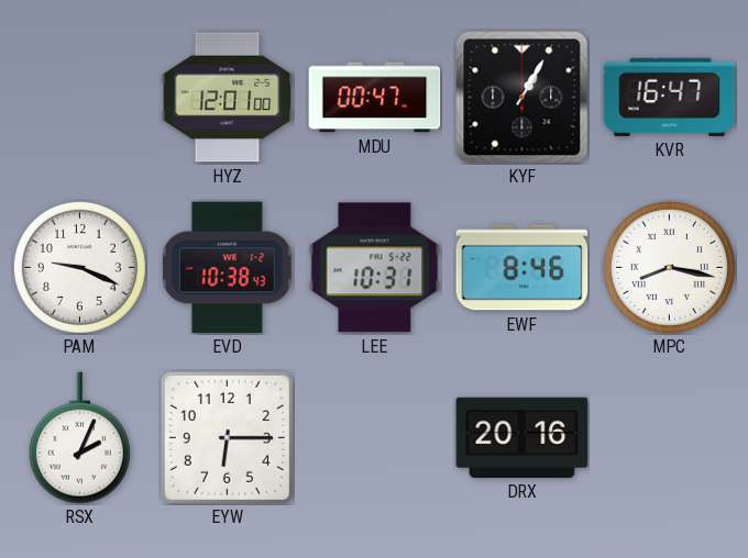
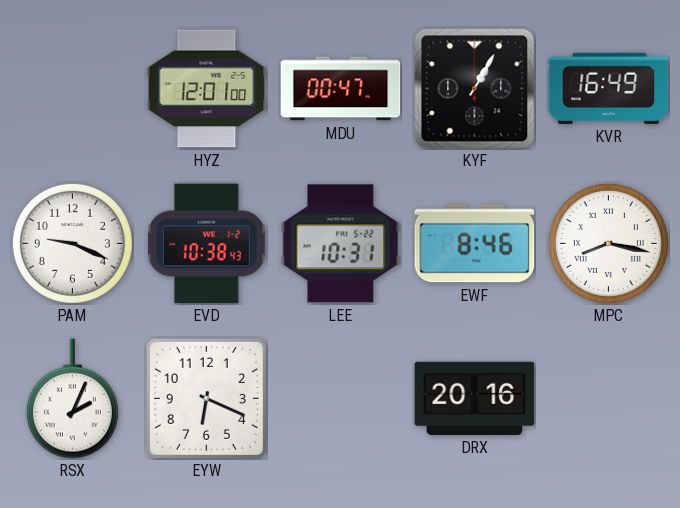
KVR: 16:47 -> 16:49 (609, 88)
EYW: 6:15 -> 6:19 (206, 398)
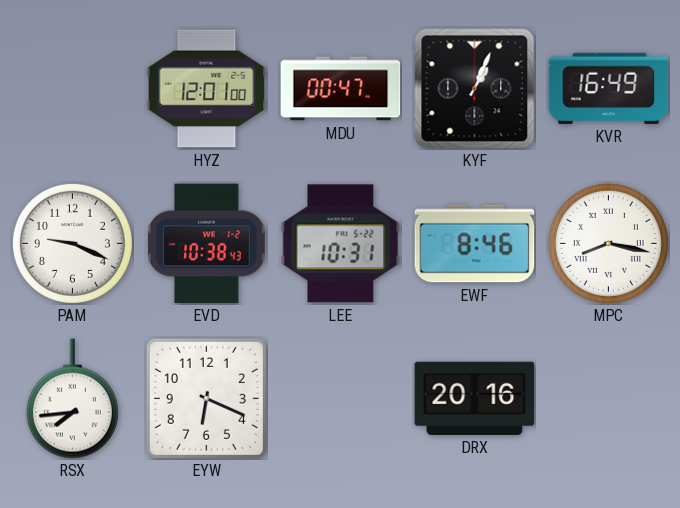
KYF: 1:05 -> 1:04 (475, 89)
RSX: 2:04 -> 7:44 (72, 399)
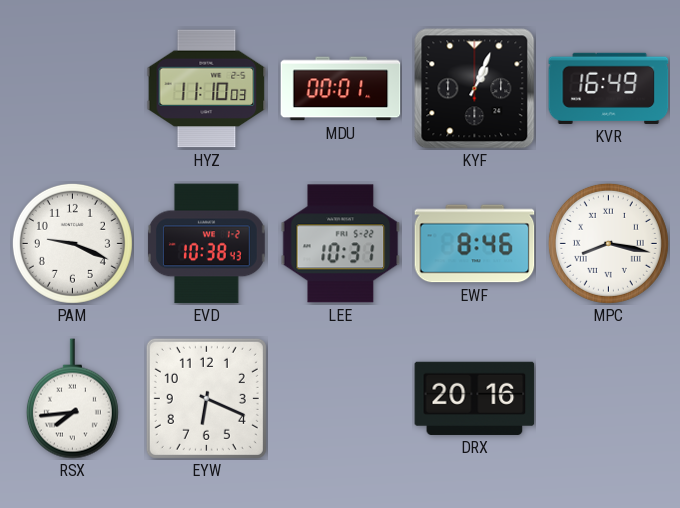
HYZ: 12:01 -> 11:10 (207, 89)
MDU: 00:47 -> 00:01 (341, 89)
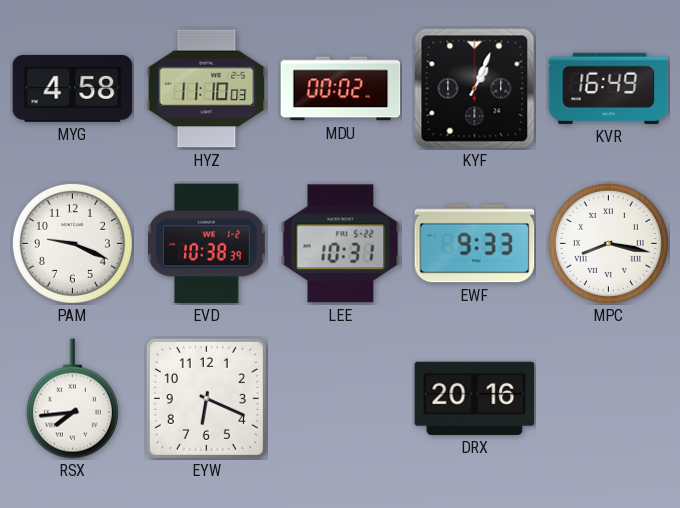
MYG: none -> 4:58 (73, 88)
MDU: 00:01 -> 00:02 (341, 89)
EVD: 10:38:43 -> 10:38:39 (207, 244)
EWF: 8:46 -> 9:33 (475, 244)
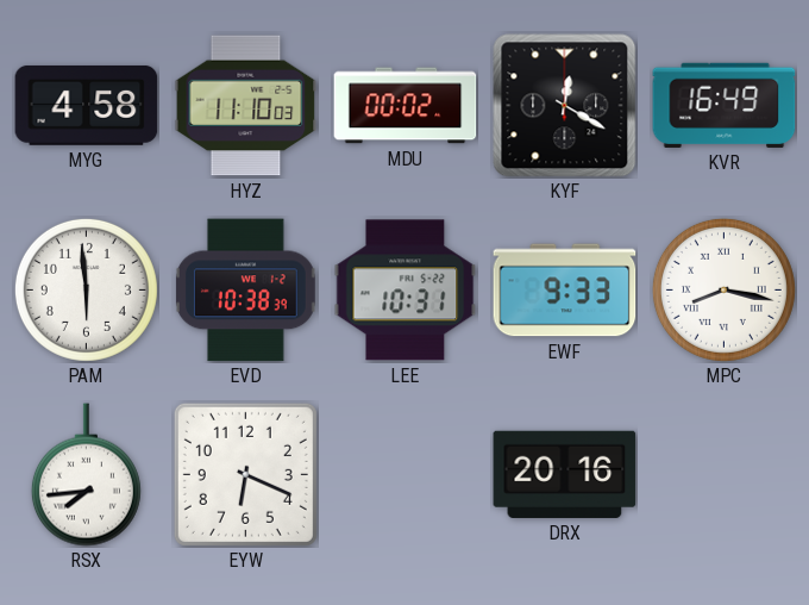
KYF: 1:04 -> 12:20 (565, 106)
PAM: 9:19 -> 5:59 (86, 289)
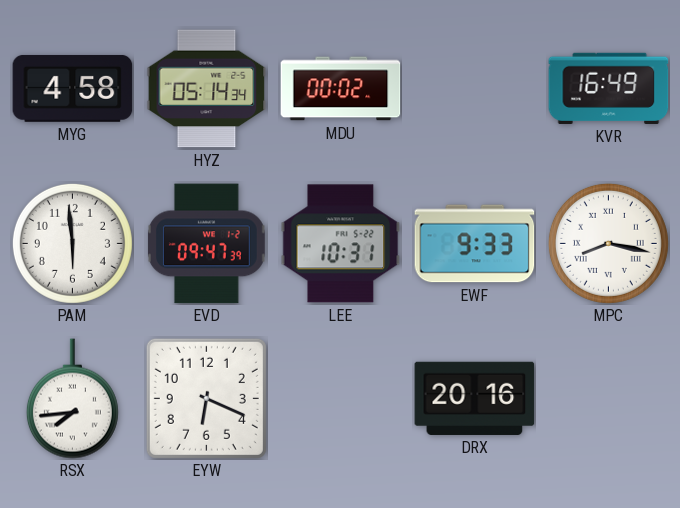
HYZ: 11:10 -> 05:14 (207, 89)
KYF: 12:20 -> none (565, 106)
EVD: 10:38 -> 09:47 (207, 244)
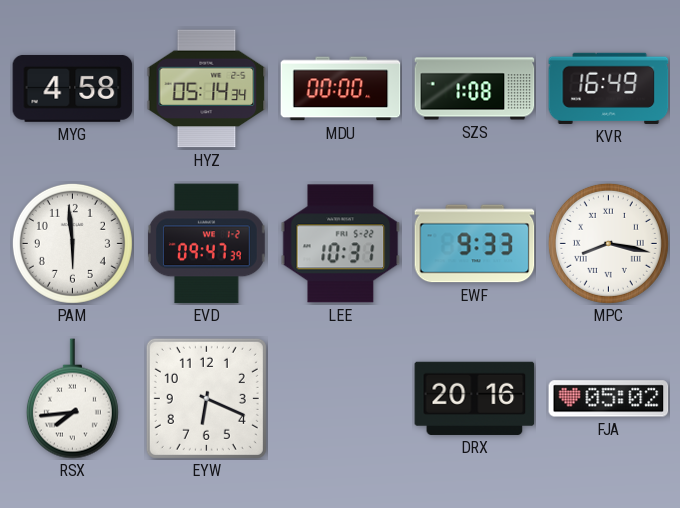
MDU: 00:02 -> 00:00 (341, 89)
SZS: none -> 1:08 (475, 89)
FJA: none -> 05:02 (609, 399)
